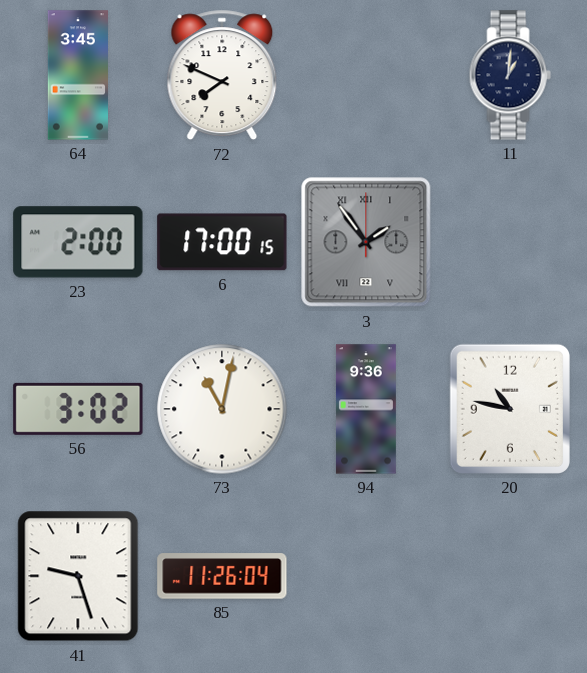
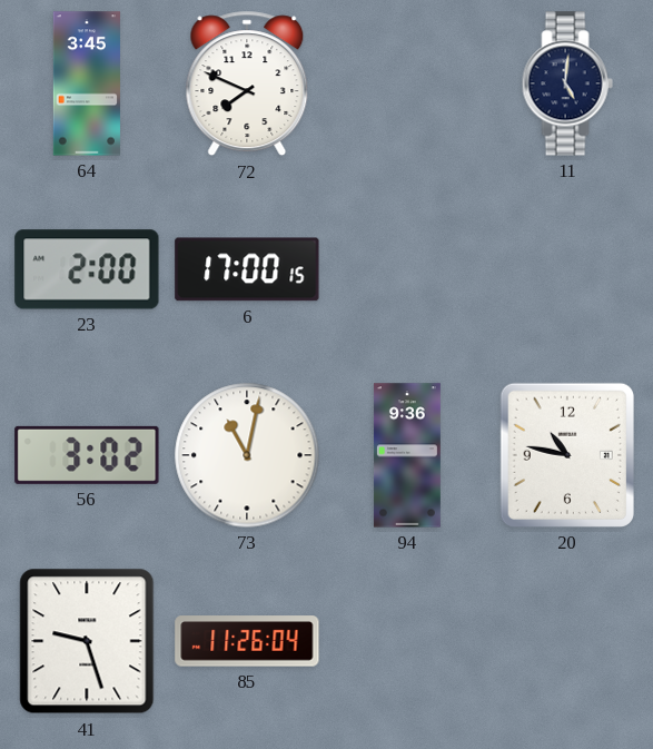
11: 1:01 -> 5:01 (567, 83)
3: 1:54 -> none (366, 242)
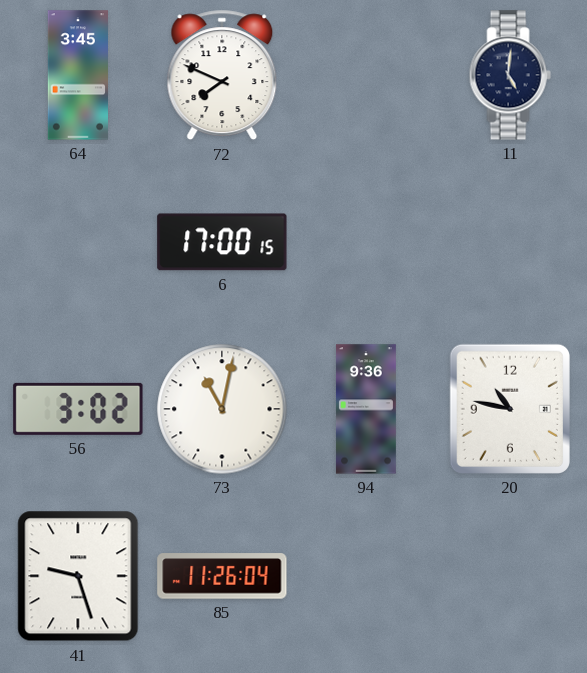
23: 2:00 -> none (87, 269)
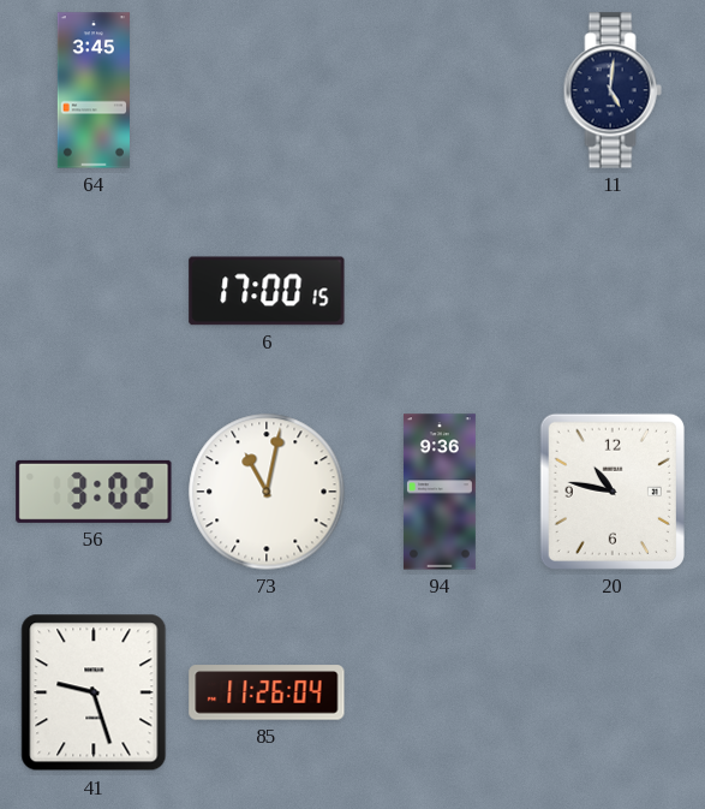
72: 7:49 -> none (222, 75)
